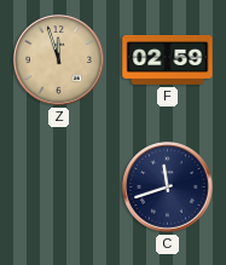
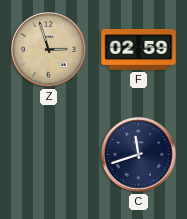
Z: 11:57 -> 2:57 (49, 50)
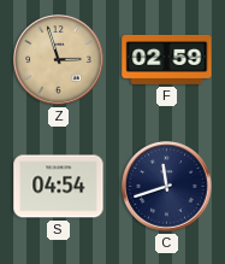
S: none -> 04:54 (59, 187)
